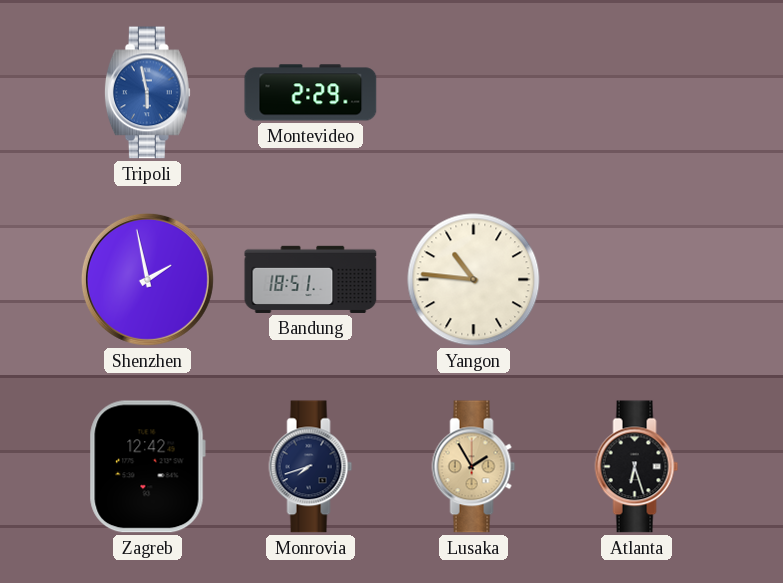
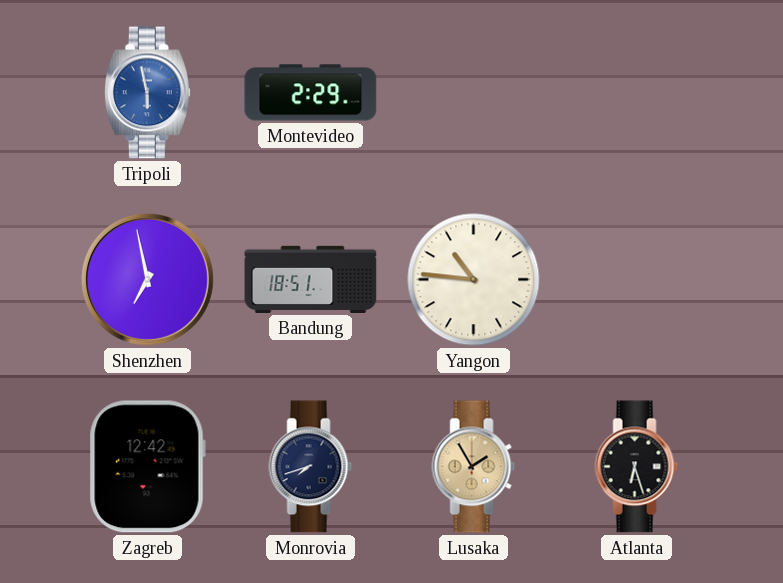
Shenzhen: 1:58 -> 6:58 (147, 279)
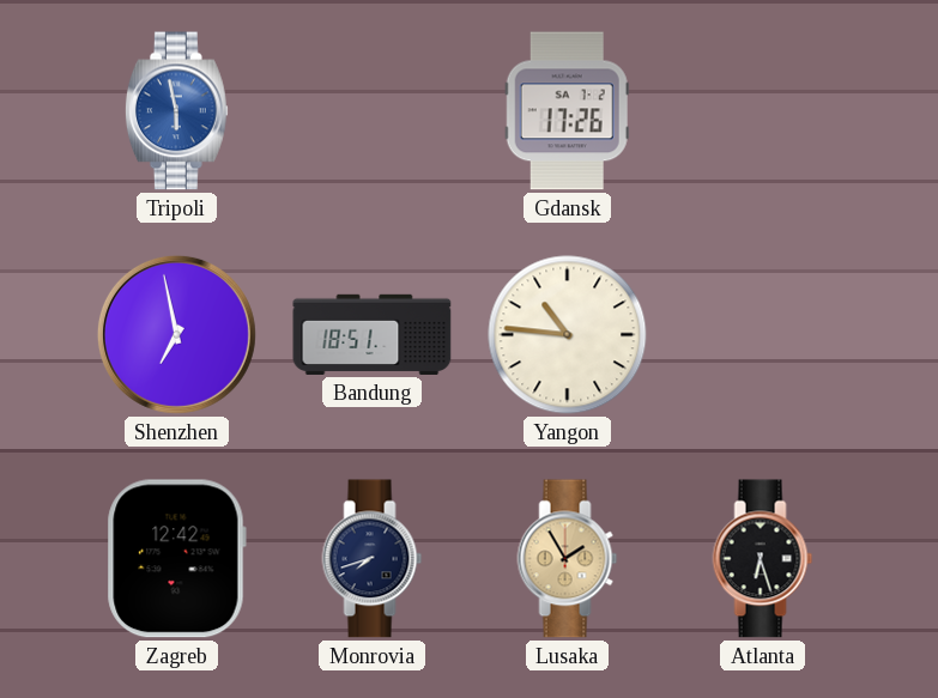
Montevideo: 2:29 -> none (311, 93)
Gdansk: none -> 17:26 (567, 111)
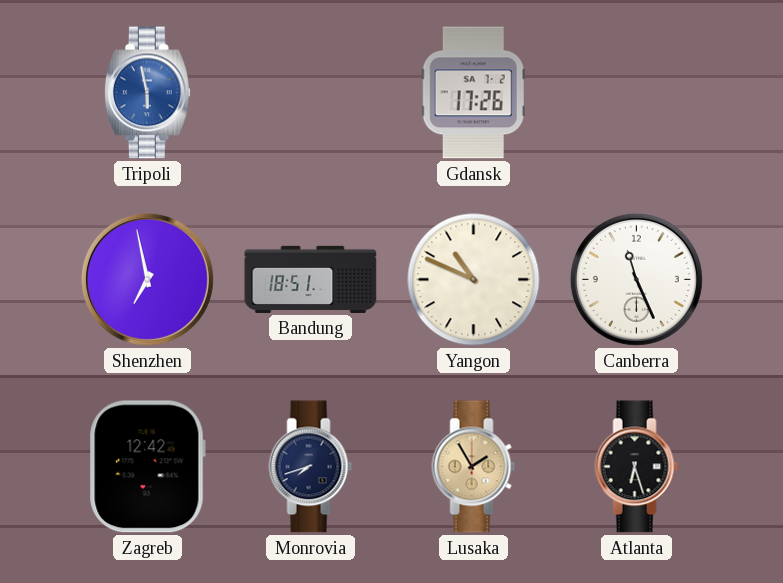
Yangon: 10:46 -> 10:49 (474, 280)
Canberra: none -> 11:26 (636, 279)
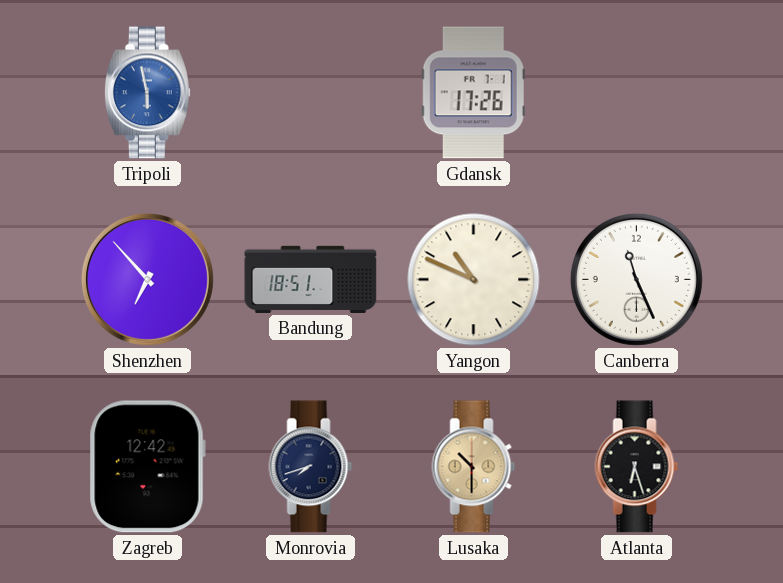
Gdansk date: SA 7-2 -> FR 7-1 (473, 93)
Shenzhen: 6:58 -> 6:53 (147, 279)
Lusaka: 1:55 -> 10:30 (474, 467)
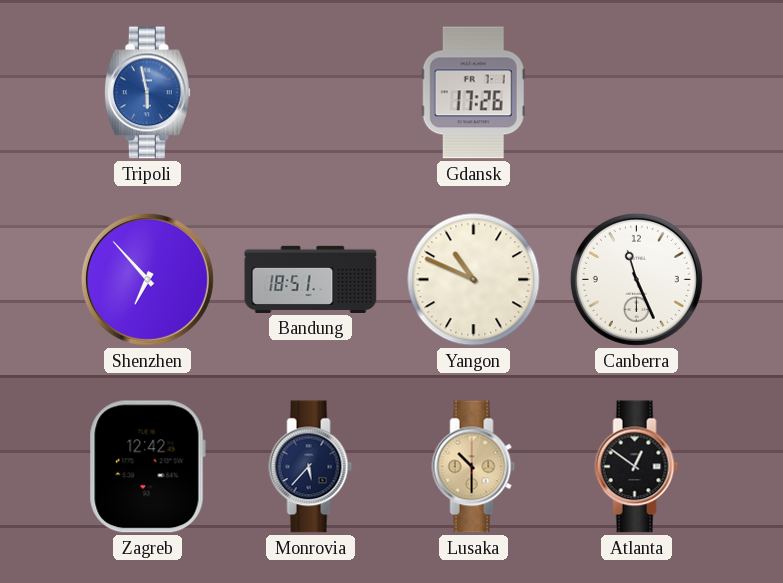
Monrovia: 7:42 -> 5:37 (311, 467)
Atlanta: 6:27 -> 12:51 (637, 467)
